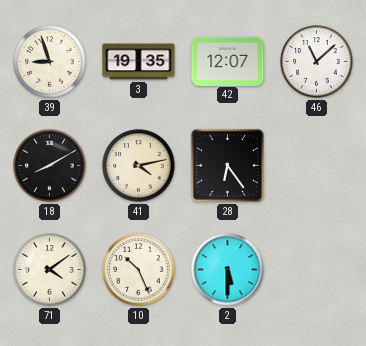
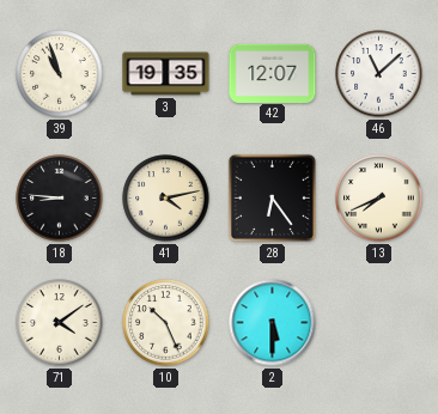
39: 8:57 -> 10:57 (60, 74)
18: 8:10 -> 8:46 (60, 199)
13: none -> 7:41 (379, 199)
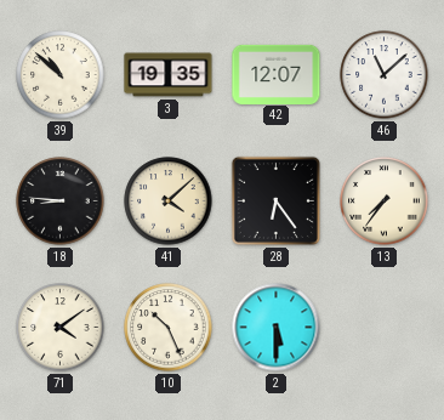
39: 10:57 -> 10:52 (61, 75)
41: 4:13 -> 4:08 (169, 202)
13: 7:41 -> 7:36 (385, 202)
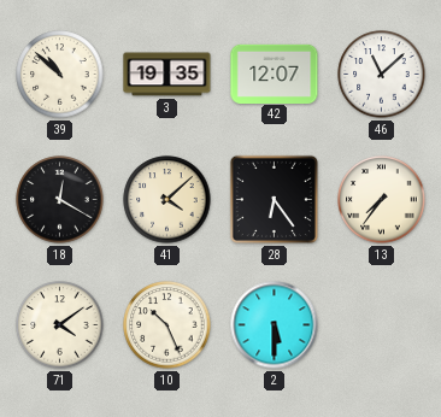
18: 8:46 -> 12:20 (60, 200)
